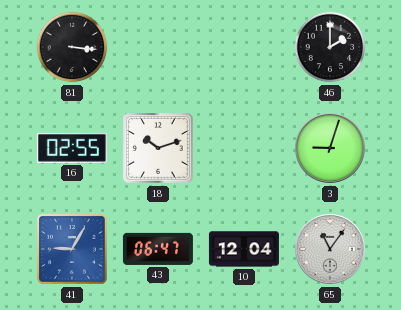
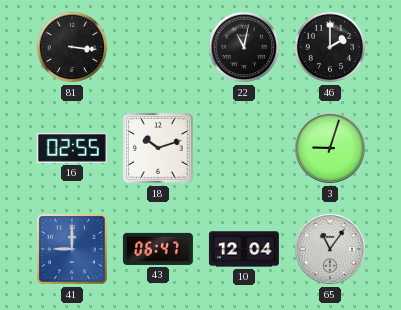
22: none -> 11:02 (244, 47)
41: 9:05 -> 9:00 (73, 250)
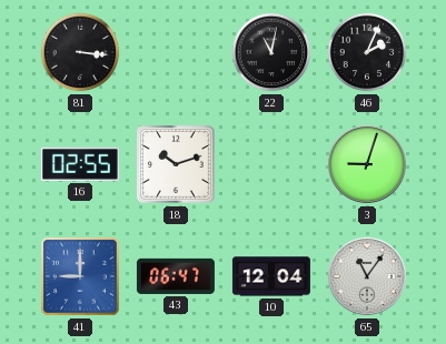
46: 2:00 -> 2:04 (367, 52)
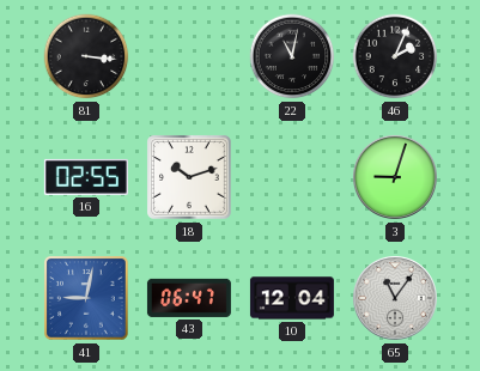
41: 9:00 -> 9:02 (87, 299)
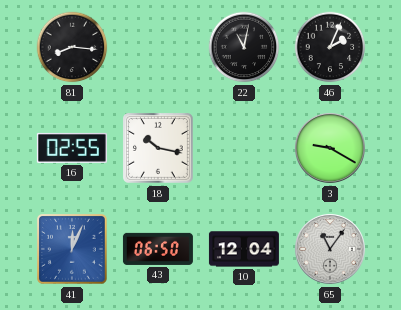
81: 3:16 -> 8:16 (72, 47)
18: 10:12 -> 10:17 (159, 149)
3: 9:03 -> 9:20 (330, 148)
41: 9:02 -> 12:04 (73, 250)
43: 06:47 -> 06:50 (158, 249)
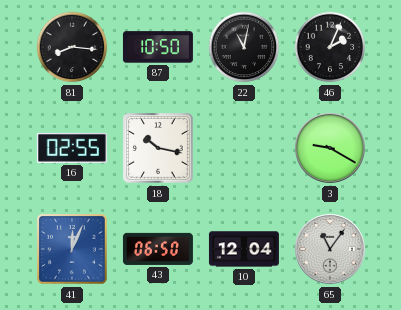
87: none -> 10:50 (158, 47)
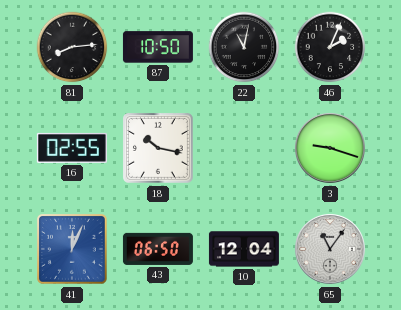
81: 8:16 -> 8:14 (72, 47)
3: 9:20 -> 9:18 (330, 148)
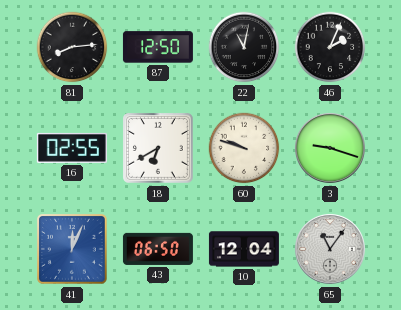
87: 10:50 -> 12:50 (158, 47)
18: 10:17 -> 6:40 (159, 149)
60: none -> 9:48 (244, 148)
